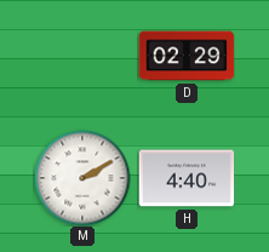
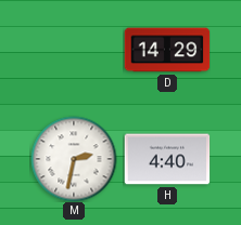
D: 02:29 -> 14:29 (167, 50)
M: 2:10 -> 2:32 (74, 159)
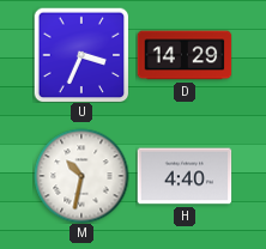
U: none -> 3:34 (81, 55)
M: 2:32 -> 10:32 (81, 176)
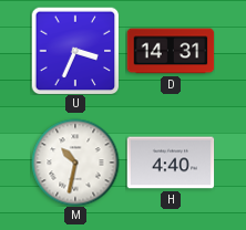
D: 14:29 -> 14:31 (171, 51)
